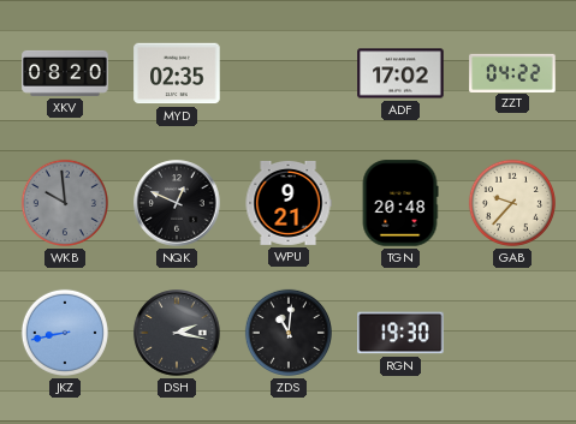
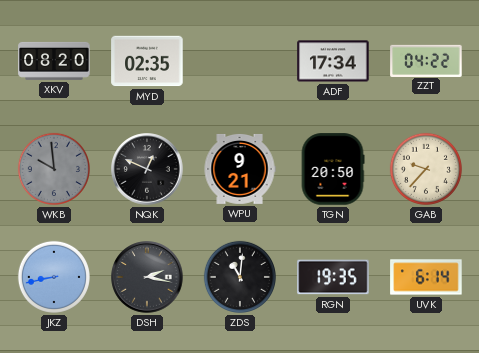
ADF: 17:02 -> 17:34 (333, 61)
TGN: 20:48 -> 20:50 (333, 169)
RGN: 19:30 -> 19:35 (333, 277)
UVK: none -> 6:14 (426, 277)
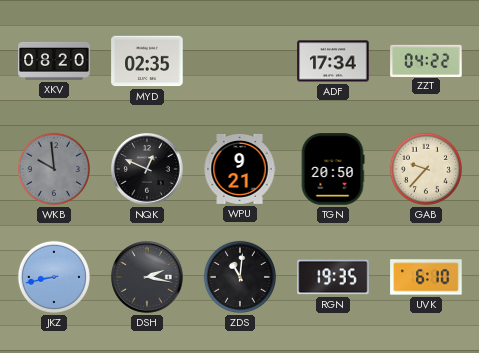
UVK: 6:14 -> 6:10 (426, 277)
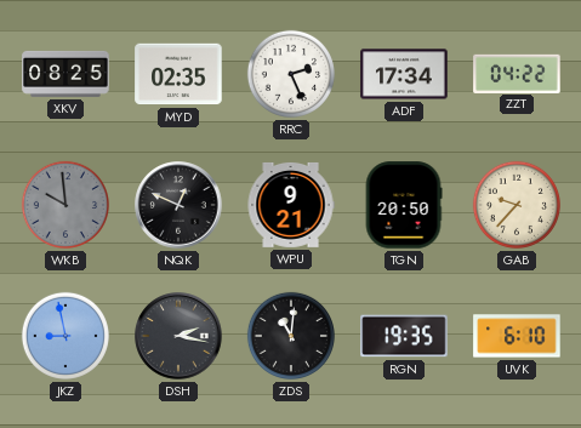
XKV: 08:20 -> 08:25 (65, 74)
RRC: none -> 2:26 (291, 74)
JKZ: 8:43 -> 8:58 (65, 336)
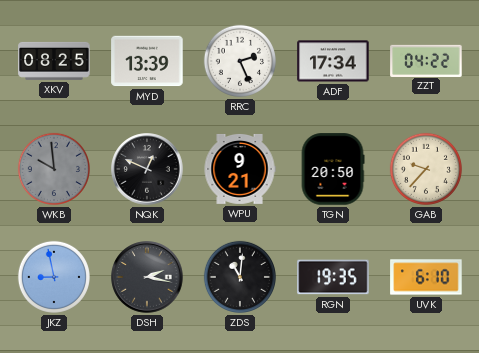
MYD: 02:35 -> 13:39 (147, 61)
